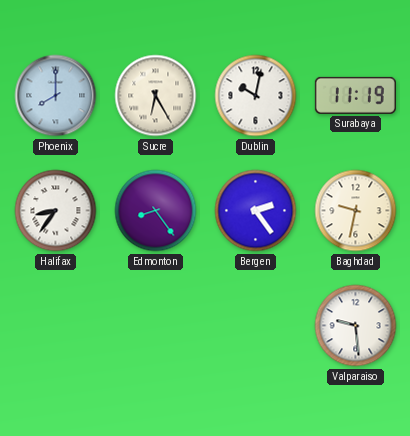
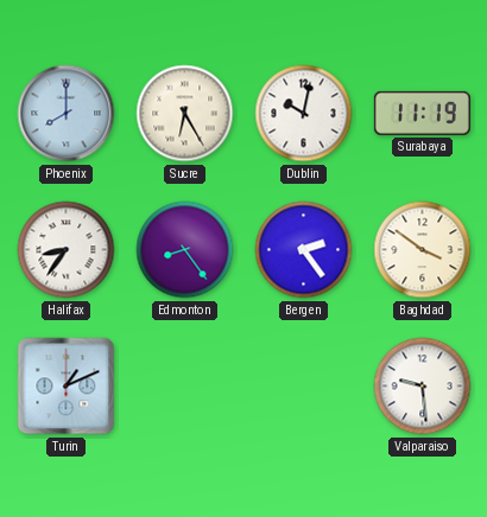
Baghdad: 9:32 -> 3:51 (423, 250)
Turin: none -> 1:11 (67, 387)
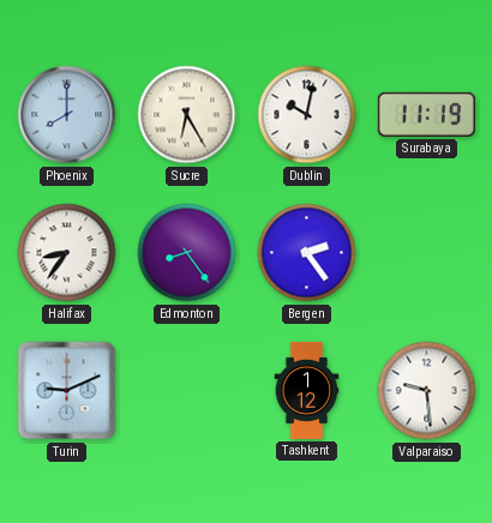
Baghdad: 3:51 -> none (423, 250)
Turin: 1:11 -> 9:11 (67, 391)
Tashkent: none -> 1:12 (307, 390)
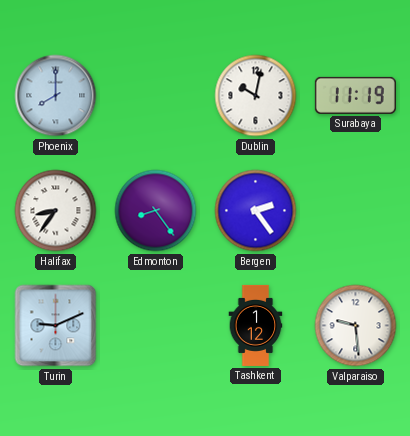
Sucre: 6:25 -> none (187, 115)
